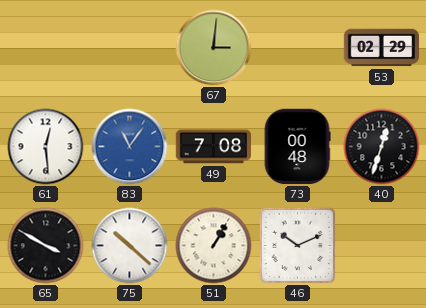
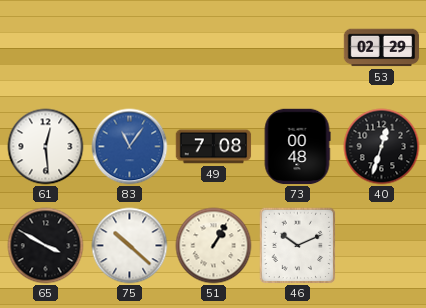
67: 3:01 -> none (214, 48)
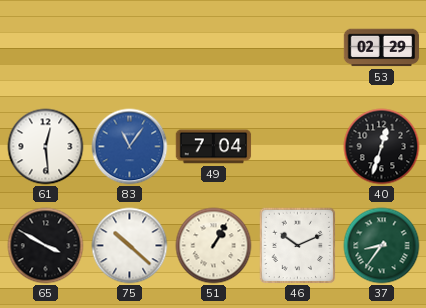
49: 7:08 -> 7:04 (214, 147)
73: 00:48 -> none (297, 147)
37: none -> 8:36 (382, 246)
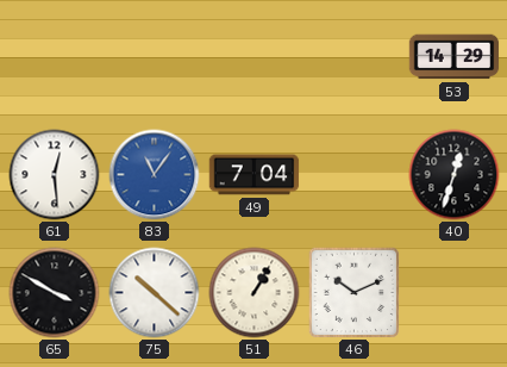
53: 02:29 -> 14:29 (455, 57)
37: 8:36 -> none (382, 246)
